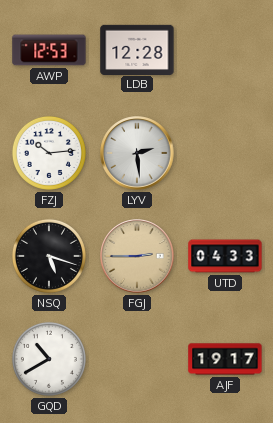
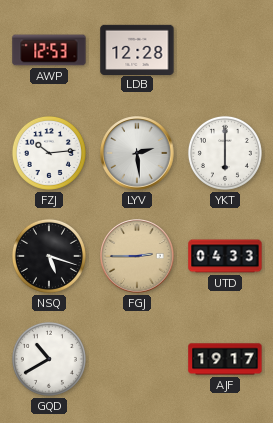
YKT: none -> 6:00 (225, 153)
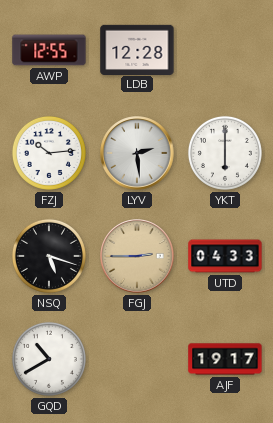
AWP: 12:53 -> 12:55 (49, 50)
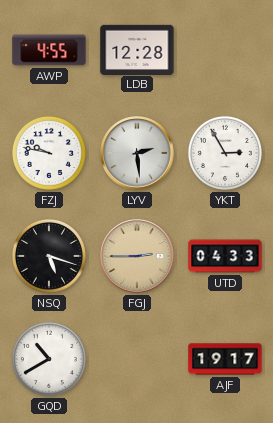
AWP: 12:55 -> 4:55 (49, 50)
FZJ: 10:14 -> 9:47 (49, 153)
YKT: 6:00 -> 2:55 (225, 153)
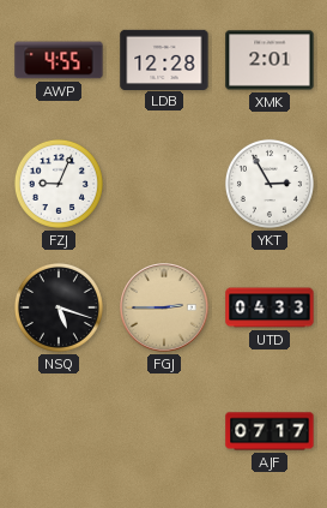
XMK: none -> 2:01 (270, 60)
FZJ: 9:47 -> 9:04 (59, 184)
LYV: 2:29 -> none (137, 153)
GQD: 10:40 -> none (49, 359)
AJF: 19:17 -> 07:17 (270, 431)
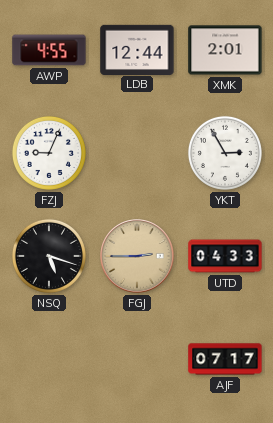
LDB: 12:28 -> 12:44 (137, 49)
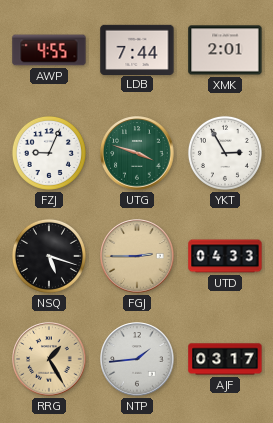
LDB: 12:44 -> 7:44 (137, 49)
UTG: none -> 3:48 (137, 153)
RRG: none -> 1:25 (49, 359)
NTP: none -> 1:44 (137, 359)
AJF: 07:17 -> 03:17 (225, 359)
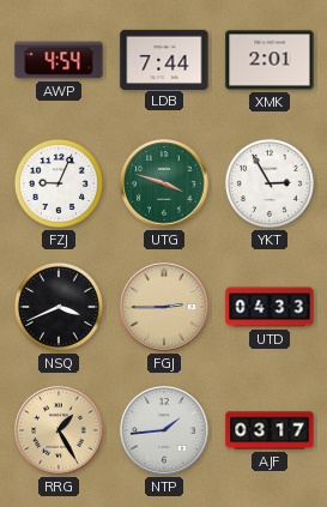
AWP: 4:55 -> 4:54 (59, 60)
NSQ: 5:18 -> 3:41 (59, 307)
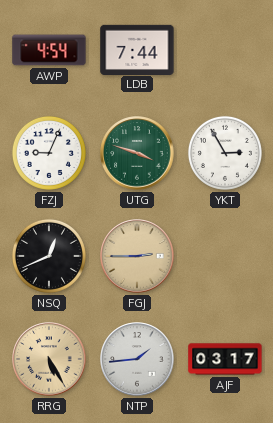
XMK: 2:01 -> none (270, 60)
NSQ: 3:41 -> 12:41 (49, 256)
UTD: 04:33 -> none (270, 307)
RRG: 1:25 -> 5:25 (49, 359)
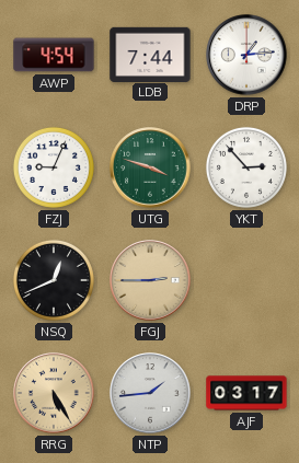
DRP: none -> 1:14 (246, 55)
YKT: 2:55 -> 2:53 (246, 167)
